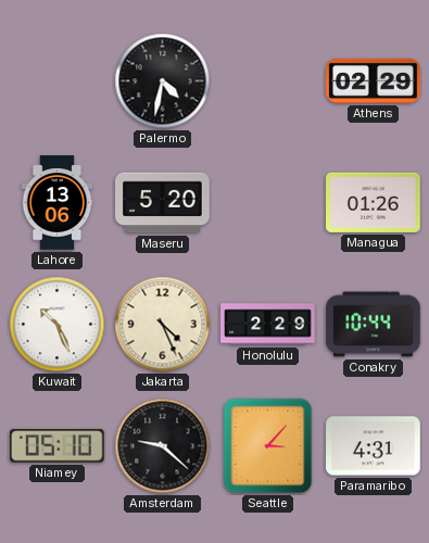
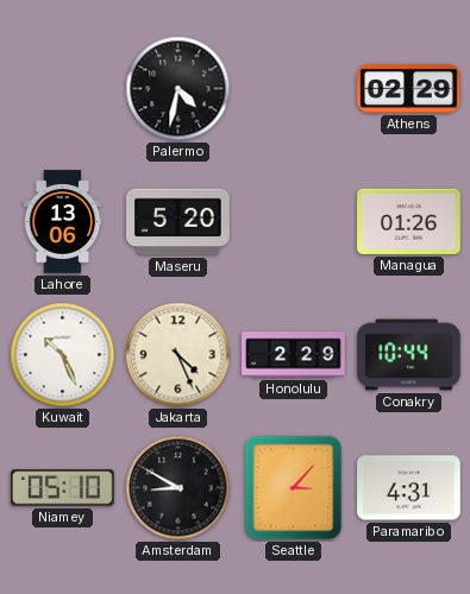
Amsterdam: 9:22 -> 8:50 (178, 488)
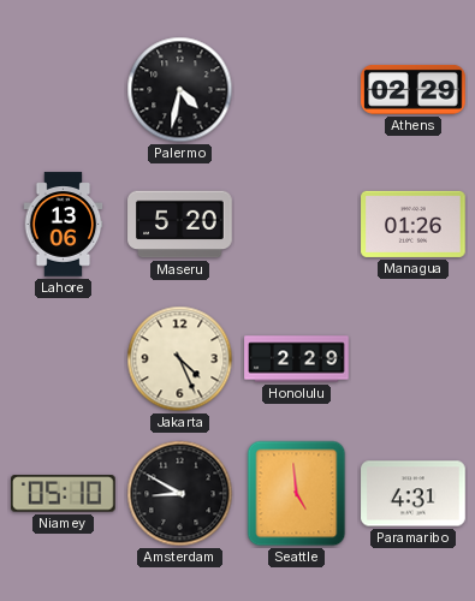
Kuwait: 10:26 -> none (63, 355)
Conakry: 10:44 -> none (409, 355)
Seattle: 3:07 -> 4:59 (297, 494)
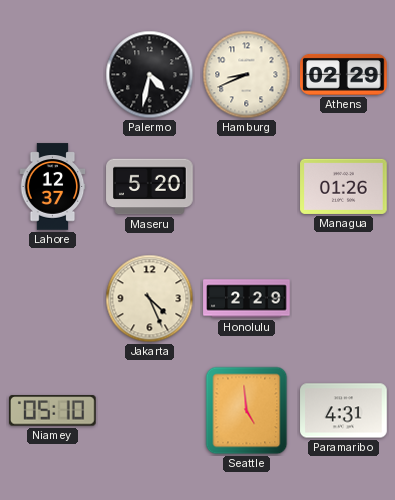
Hamburg: none -> 8:41 (247, 75)
Lahore: 13:06 -> 12:37 (53, 187)
Amsterdam: 8:50 -> none (180, 494)
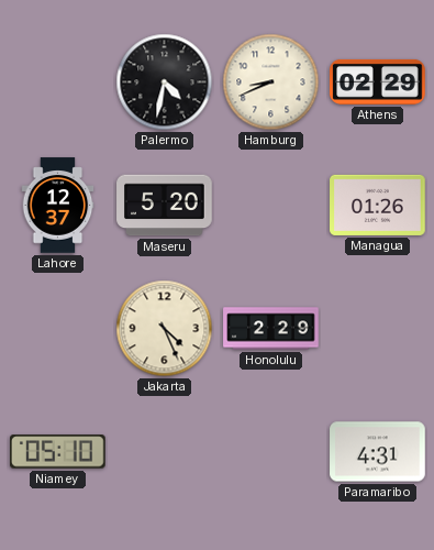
Seattle: 4:59 -> none (247, 411)
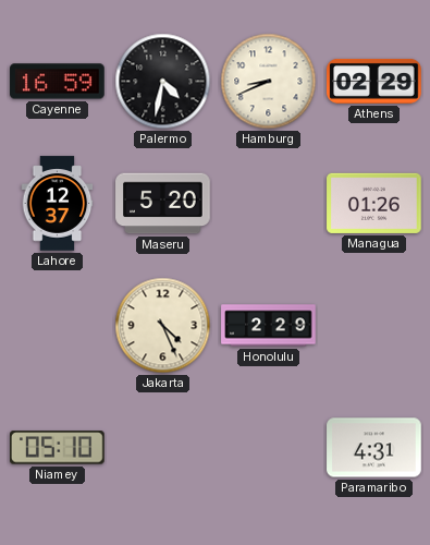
Cayenne: none -> 16:59 (58, 82)
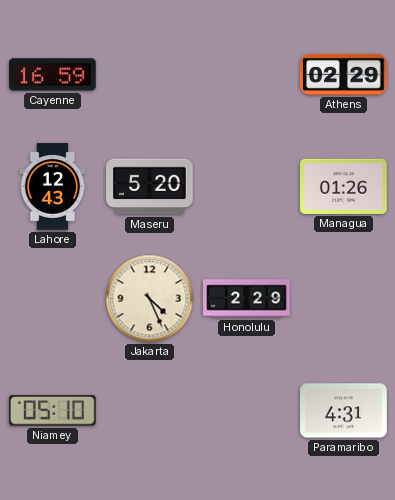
Palermo: 4:32 -> none (163, 82)
Hamburg: 8:41 -> none (269, 82)
Lahore: 12:37 -> 12:43 (53, 187)
